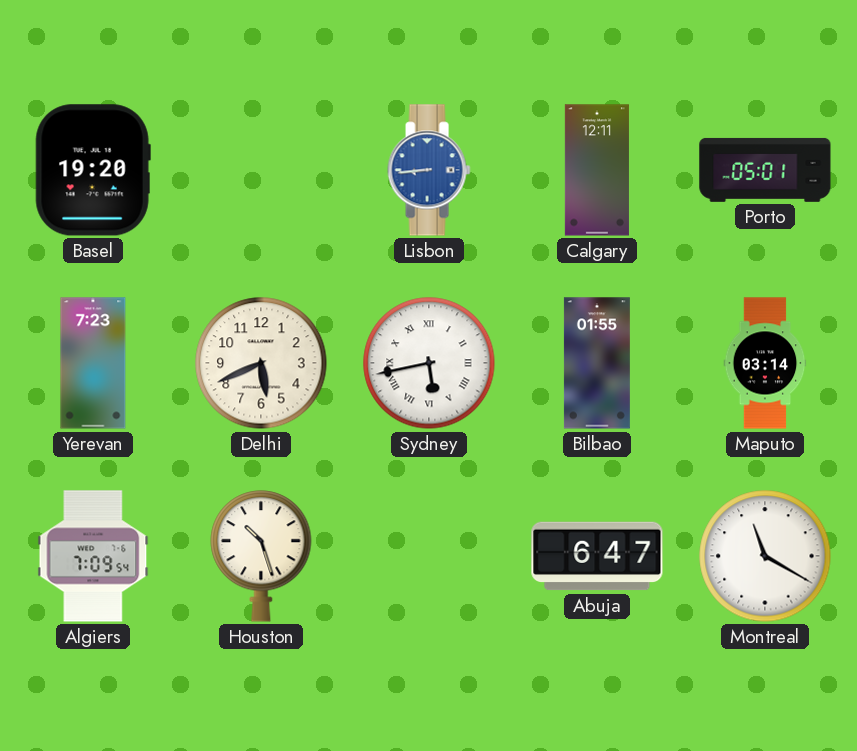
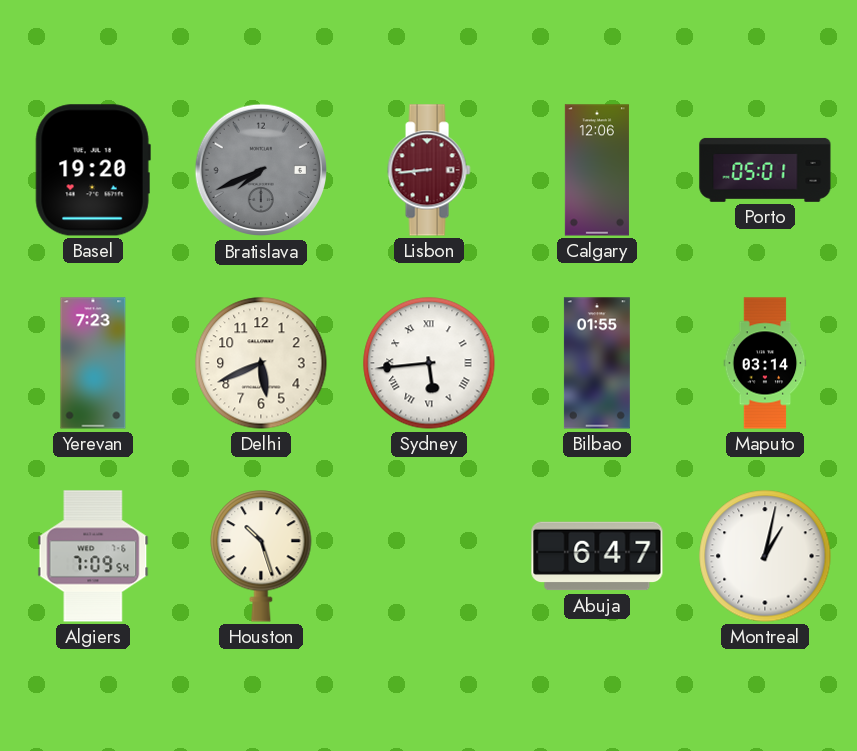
Bratislava: none -> 7:41 (261, 170)
Lisbon dial: blue -> burgundy (429, 170)
Calgary: 12:11 -> 12:06 (597, 170)
Sydney: 5:43 -> 5:44 (429, 363)
Montreal: 11:20 -> 1:02 (765, 556)
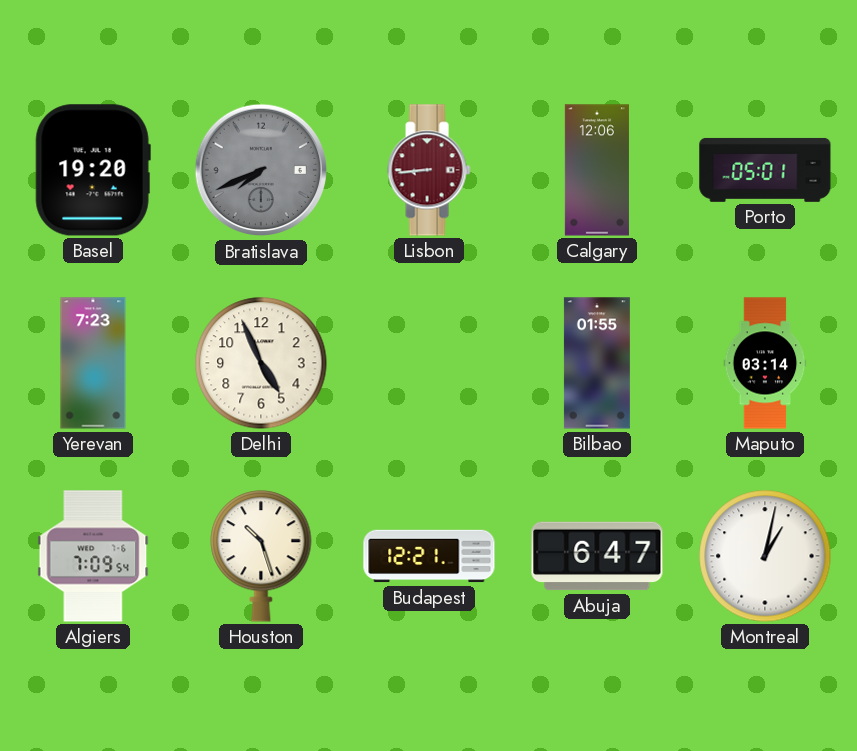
Delhi: 5:41 -> 4:56 (261, 363)
Sydney: 5:44 -> none (429, 363)
Budapest: none -> 12:21 (429, 556)
